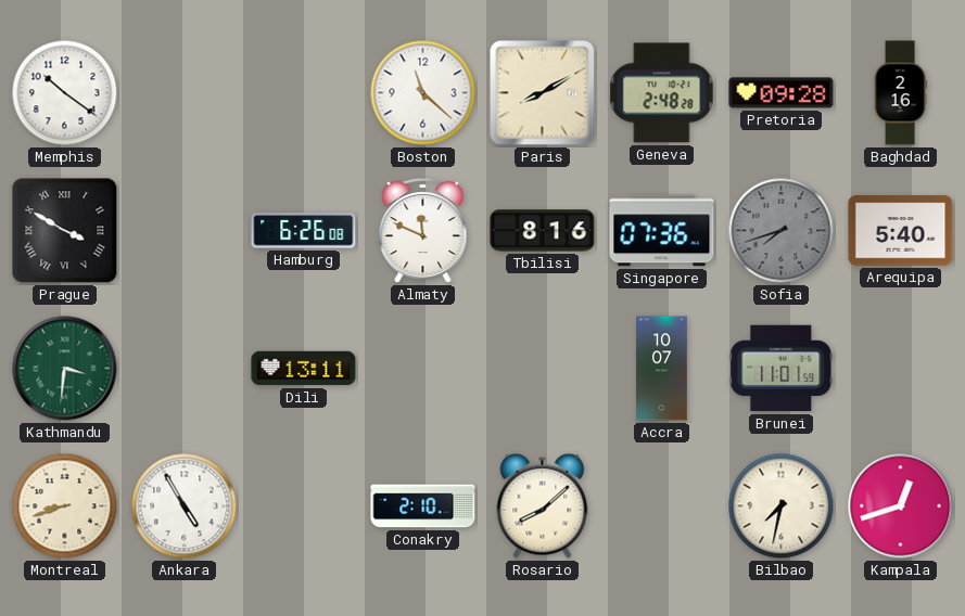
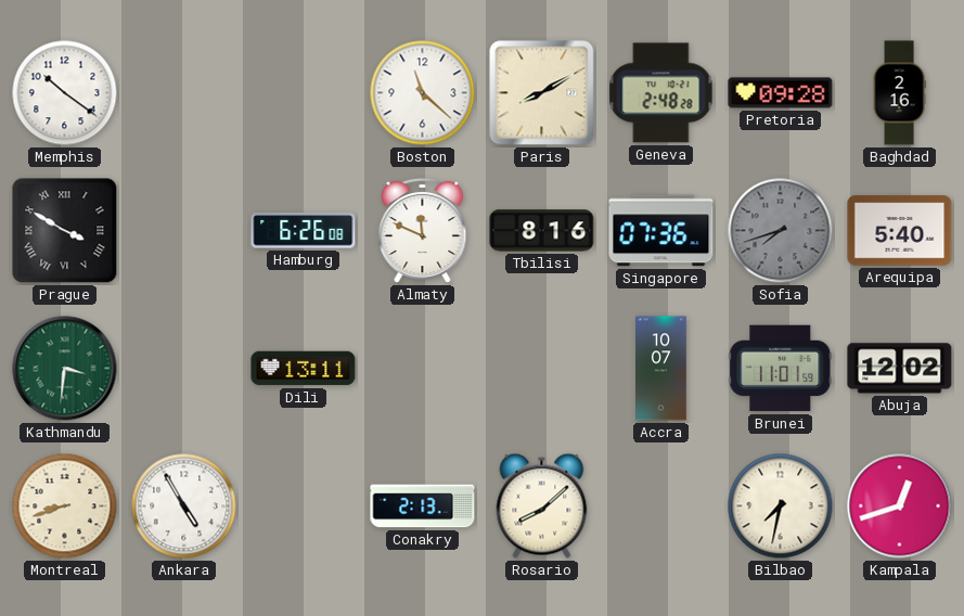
Abuja: none -> 12:02 (900, 369)
Conakry: 2:10 -> 2:13 (423, 506)
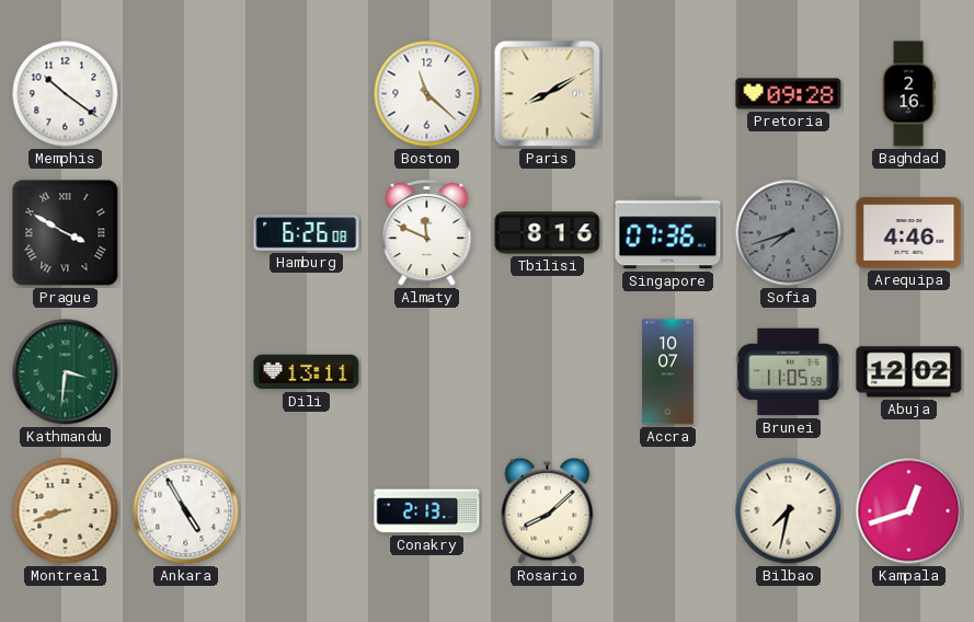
Geneva: 2:48 -> none (661, 93)
Arequipa: 5:40 -> 4:46 (909, 233)
Brunei: 11:01 -> 11:05 (789, 372)
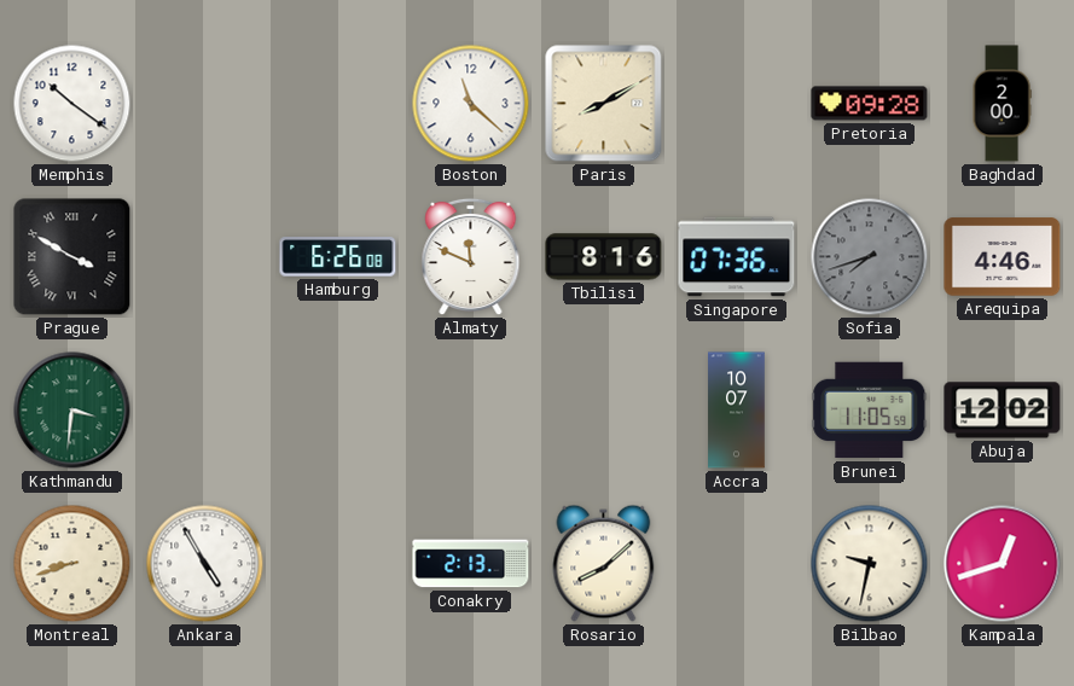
Baghdad: 2:16 -> 2:00 (1002, 104)
Dili: 13:11 -> none (307, 372)
Bilbao: 7:32 -> 9:32 (870, 564)
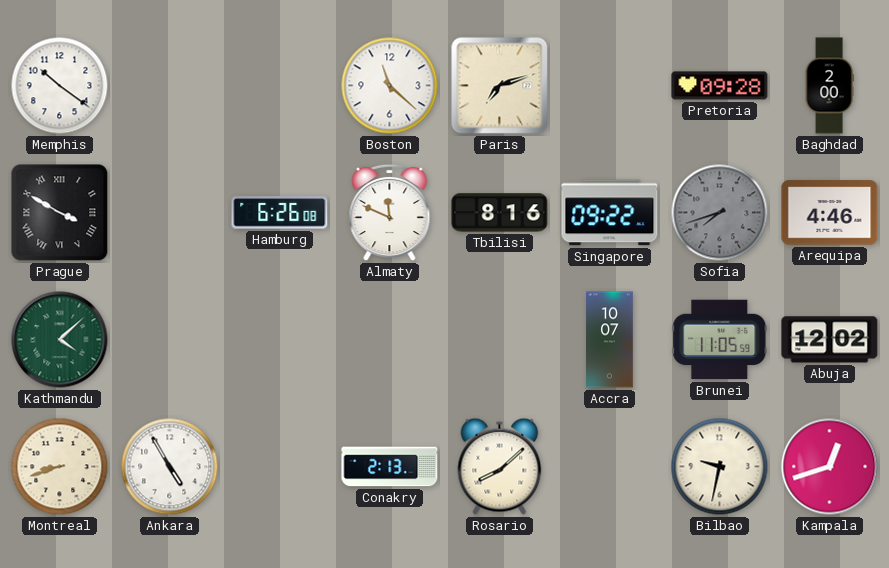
Paris: 8:10 -> 7:12 (500, 86)
Singapore: 07:36 -> 09:22 (610, 213)
Kathmandu: 3:31 -> 4:08 (60, 340)
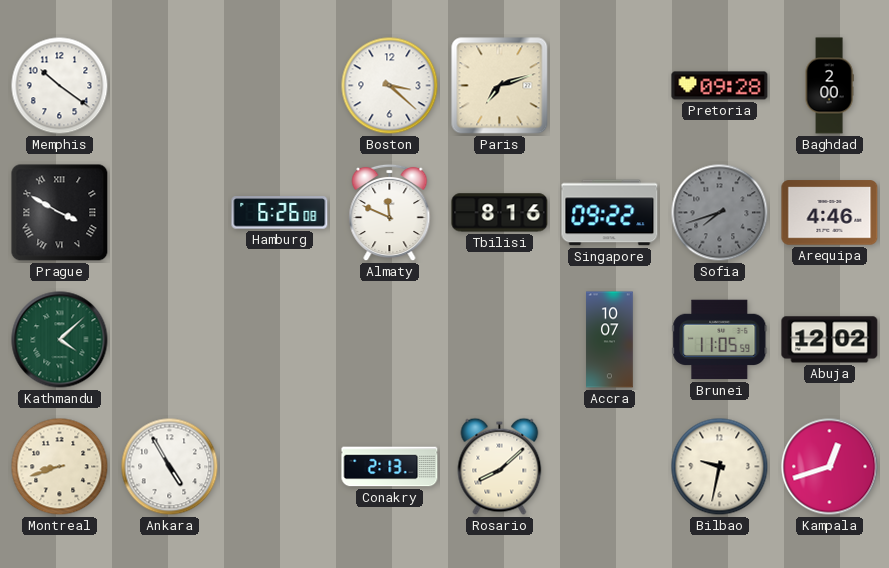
Boston: 11:22 -> 3:22 (390, 86)
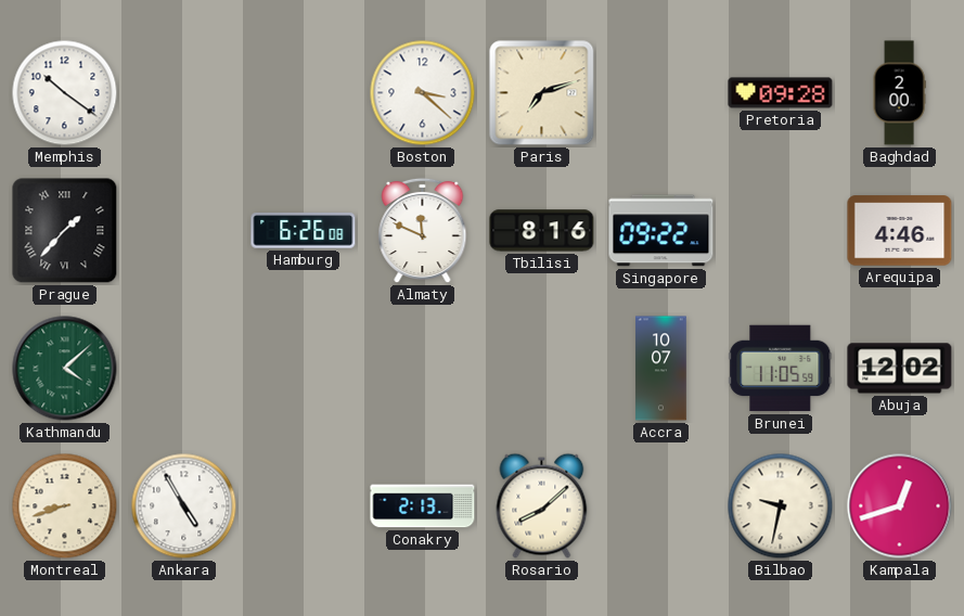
Prague: 3:50 -> 1:37 (65, 231)
Sofia: 7:42 -> none (720, 213)
